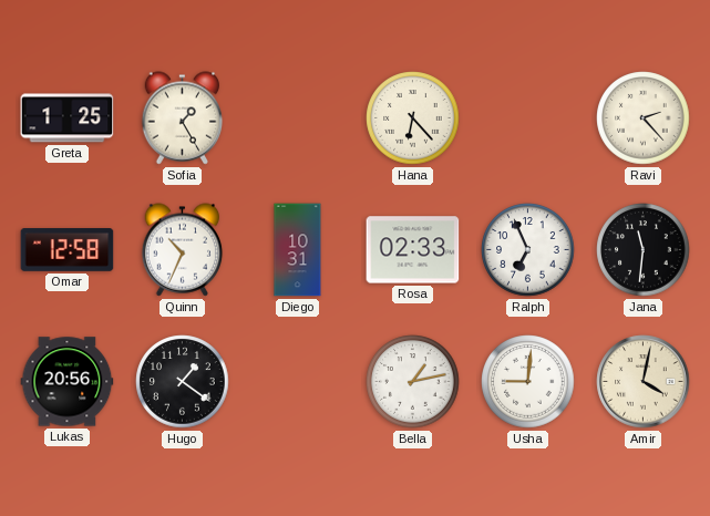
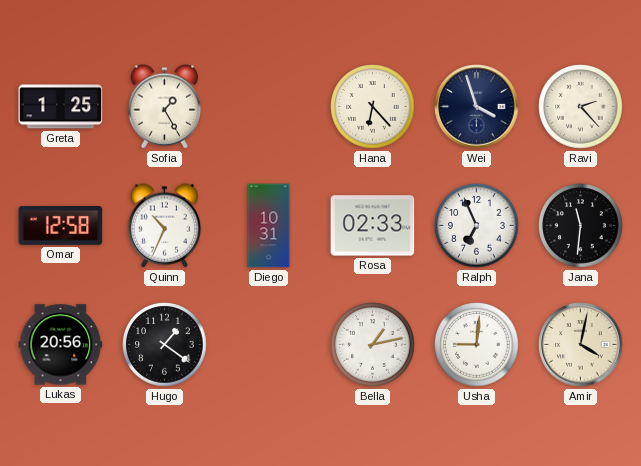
Wei: none -> 3:57 (477, 107)
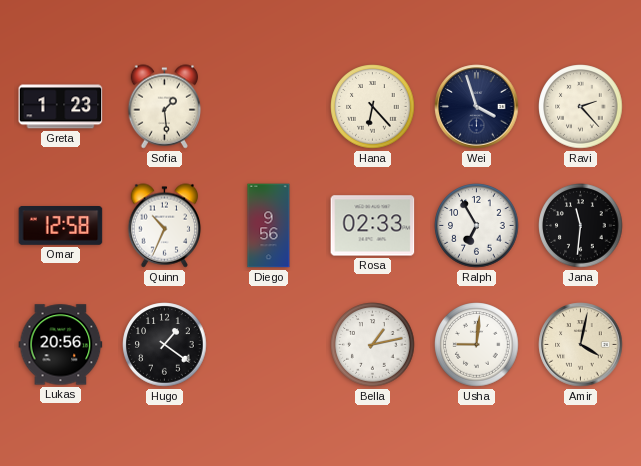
Greta: 1:25 -> 1:23 (61, 107)
Sofia: 1:25 -> 1:29 (165, 107)
Diego: 10:31 -> 9:56 (269, 226)
Ralph: 6:56 -> 6:55 (477, 226)
